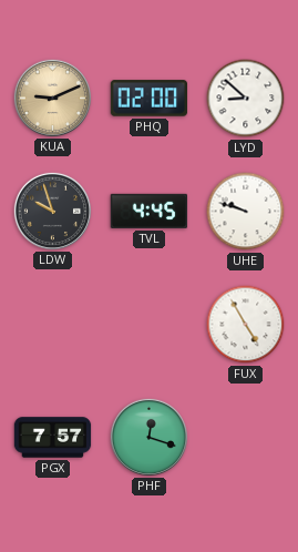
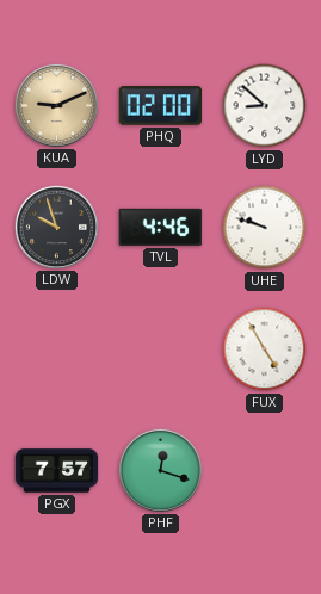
TVL: 4:45 -> 4:46 (161, 227)
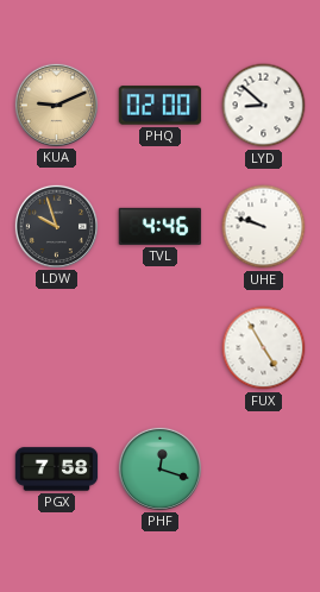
PGX: 7:57 -> 7:58 (57, 470)
